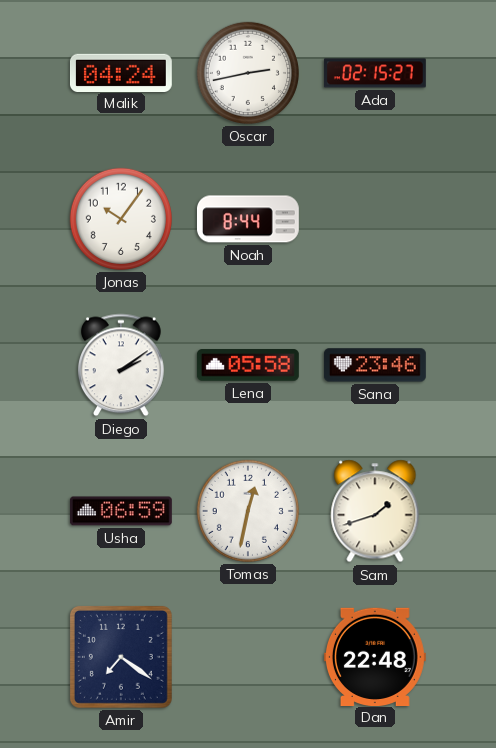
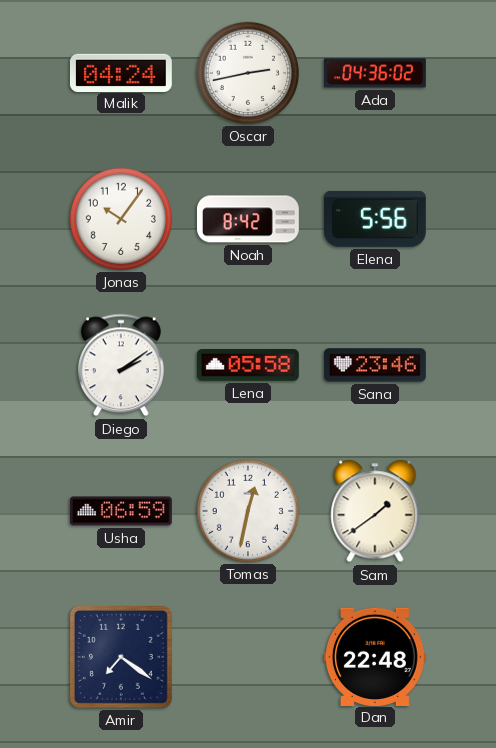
Ada: 02:15 -> 04:36 (375, 73)
Noah: 8:44 -> 8:42 (248, 219)
Elena: none -> 5:56 (375, 219)
Sam: 1:42 -> 1:39 (375, 511)
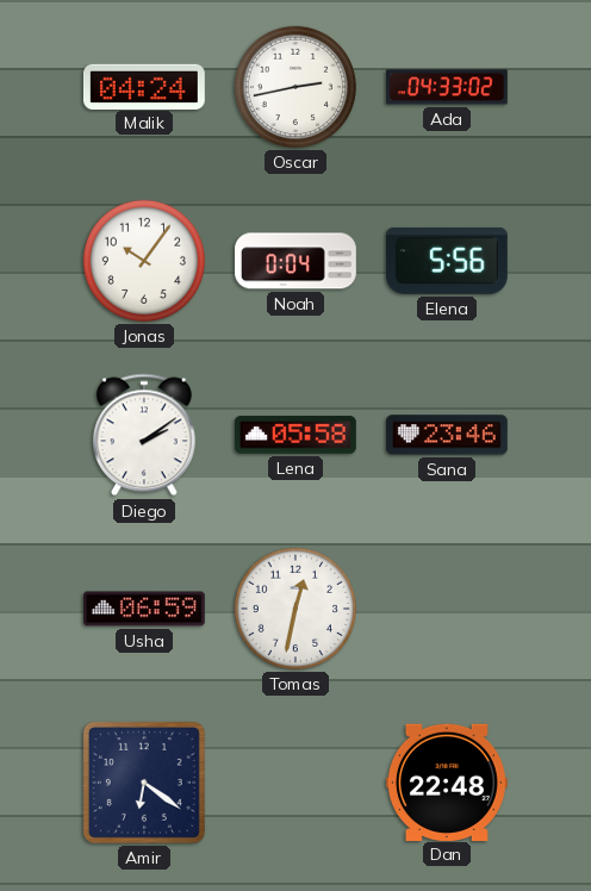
Ada: 04:36 -> 04:33 (447, 87)
Noah: 8:42 -> 0:04 (295, 261)
Sam: 1:39 -> none (375, 511)
Amir: 7:21 -> 6:21 (144, 783)
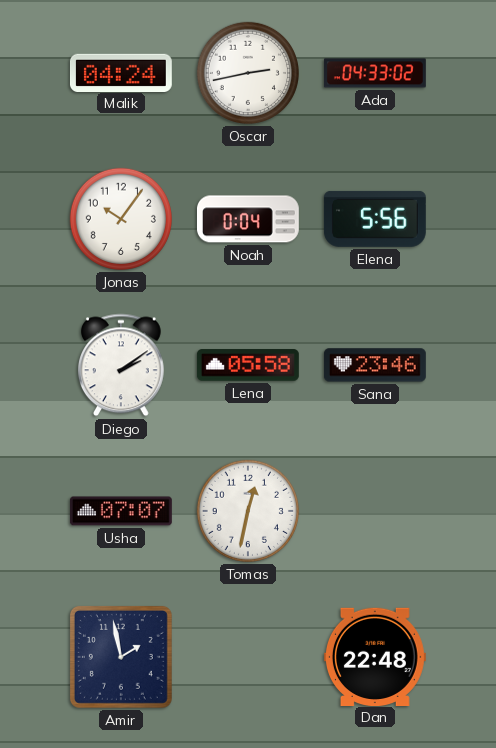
Usha: 06:59 -> 07:07 (121, 511)
Amir: 6:21 -> 1:58 (121, 657)
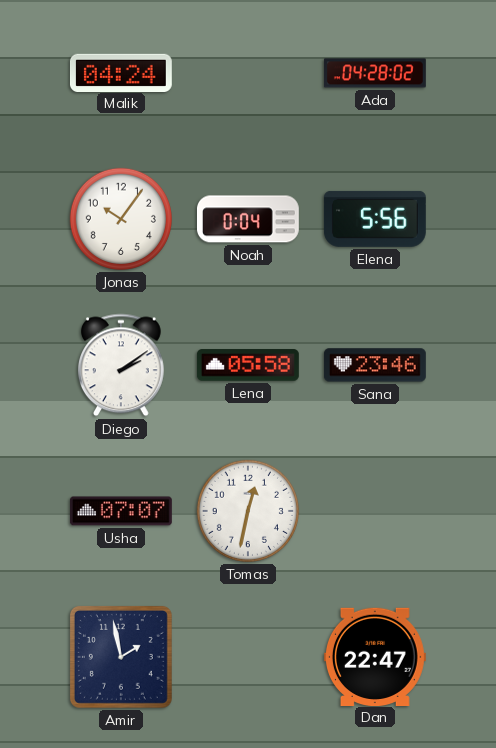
Oscar: 2:43 -> none (248, 73)
Ada: 04:33 -> 04:28 (375, 73)
Dan: 22:48 -> 22:47 (375, 656)
